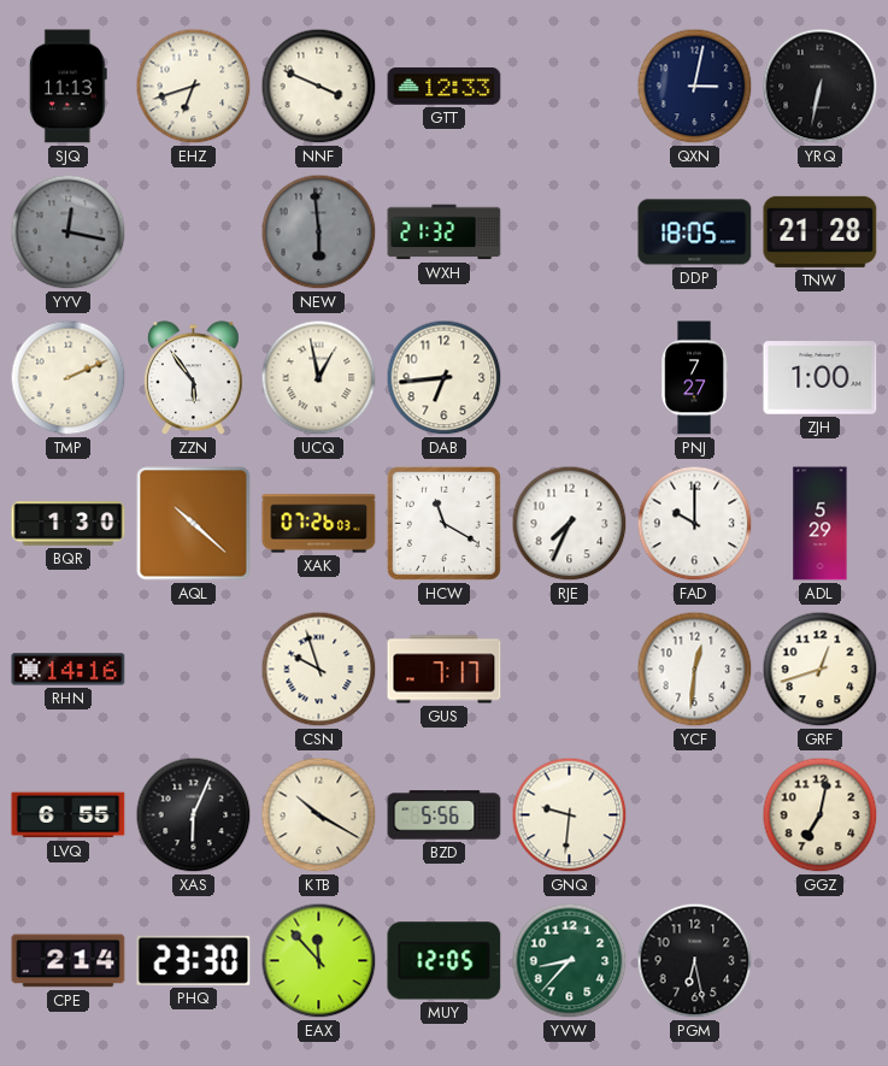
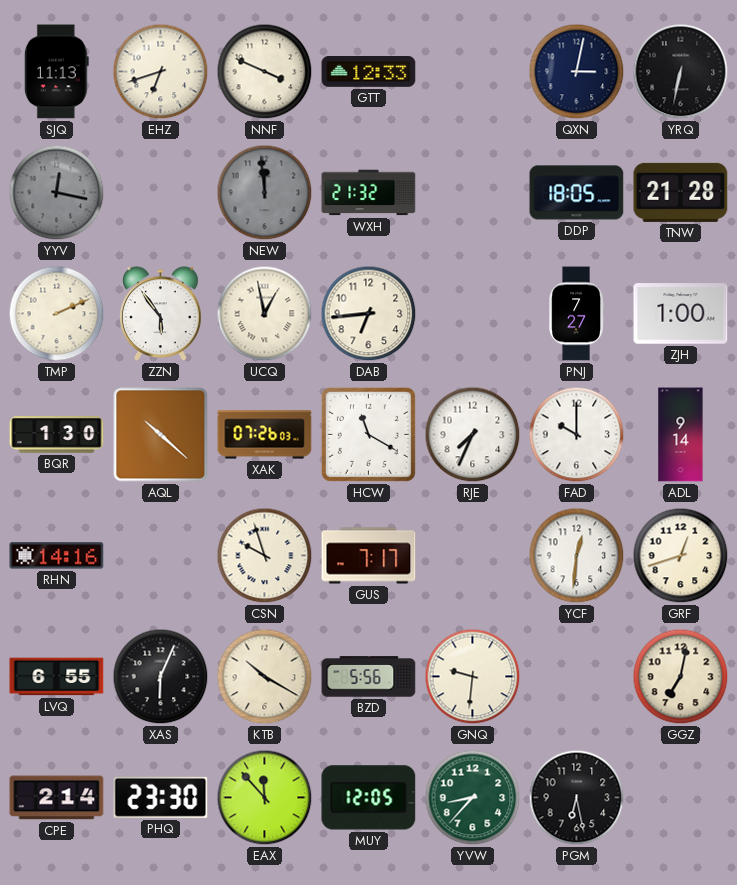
NEW: 5:59 -> 11:59 (265, 193)
ADL: 5:29 -> 9:14 (681, 435)
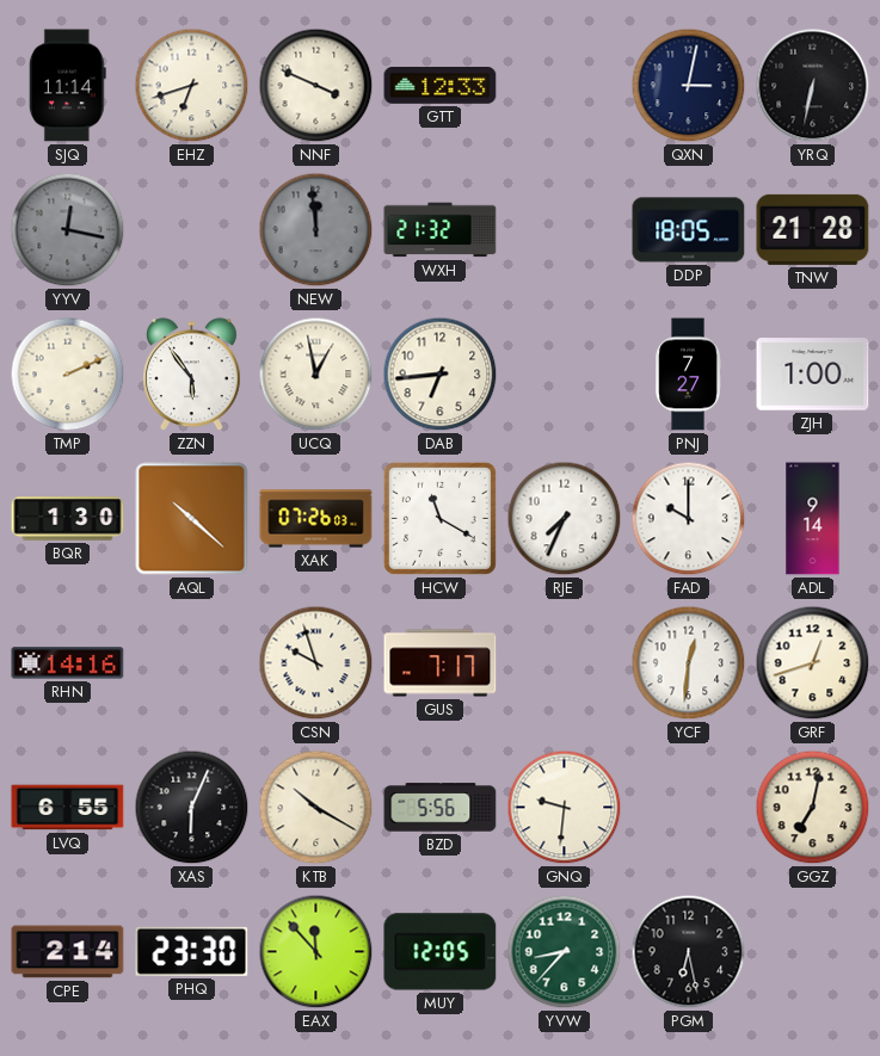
SJQ: 11:13 -> 11:14 (67, 86)
